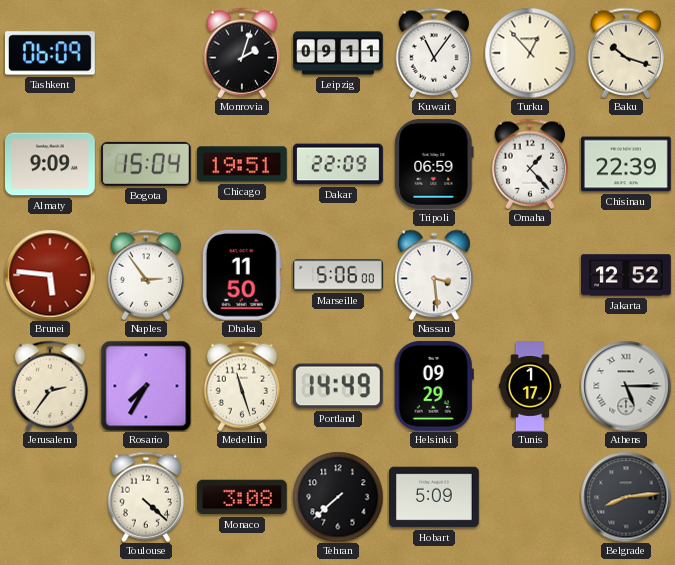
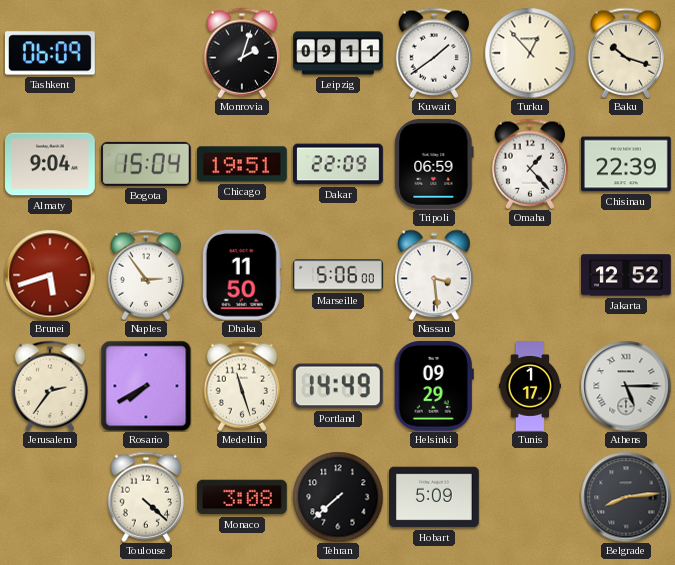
Kuwait: 11:06 -> 1:39 (434, 53)
Almaty: 9:09 -> 9:04 (51, 164)
Brunei: 5:46 -> 5:42 (50, 275)
Rosario: 7:35 -> 7:40 (146, 386)
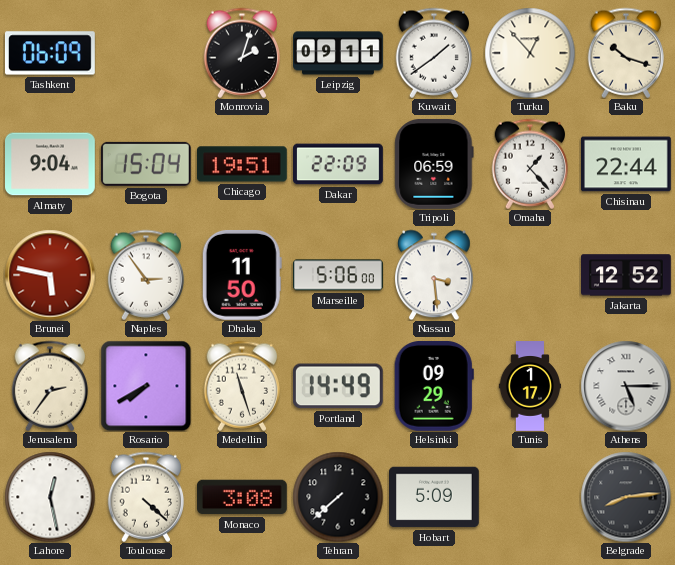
Chisinau: 22:39 -> 22:44 (626, 164)
Brunei: 5:42 -> 5:47 (50, 275)
Lahore: none -> 12:28 (50, 497)
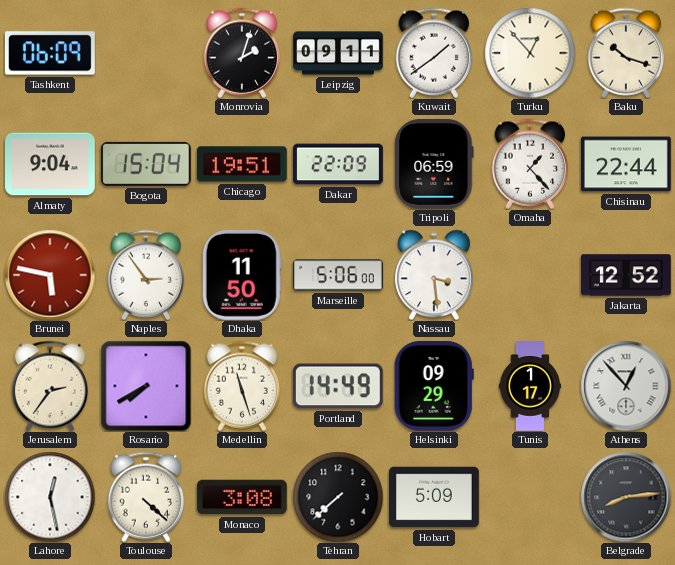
Athens: 5:15 -> 12:53 (626, 386)
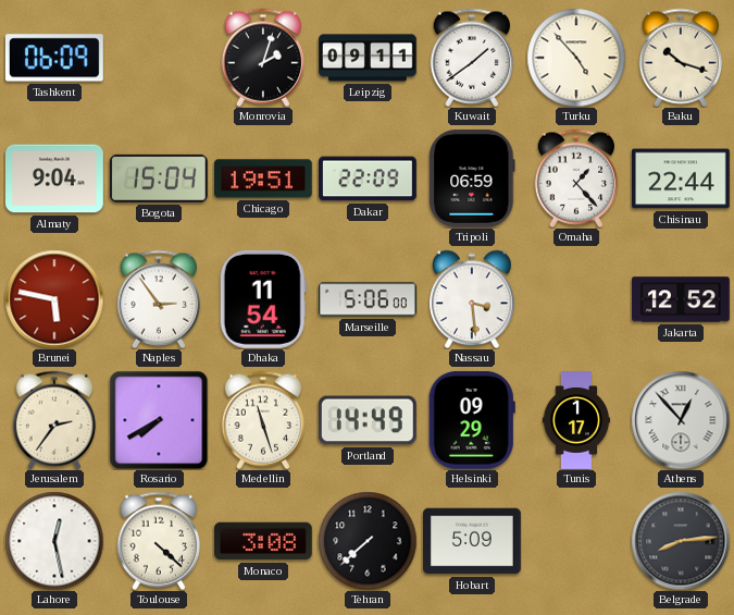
Turku: 12:53 -> 4:53 (576, 58)
Dhaka: 11:50 -> 11:54 (263, 299)
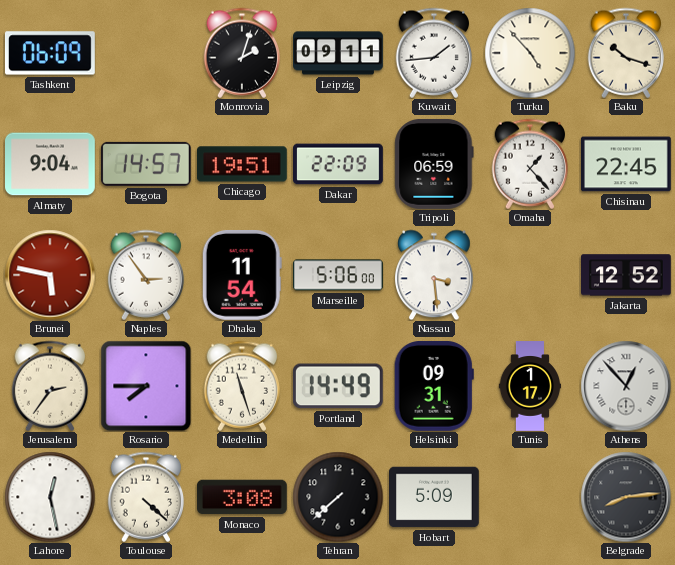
Kuwait: 1:39 -> 1:44 (434, 53)
Bogota: 15:04 -> 14:57 (146, 164)
Chisinau: 22:44 -> 22:45 (626, 164)
Rosario: 7:40 -> 7:45 (146, 386)
Helsinki: 09:29 -> 09:31 (434, 386)
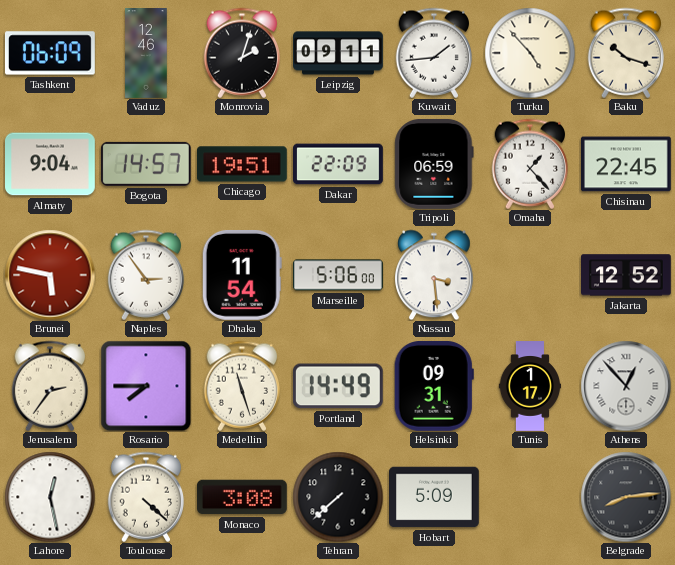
Vaduz: none -> 12:46 (146, 53)
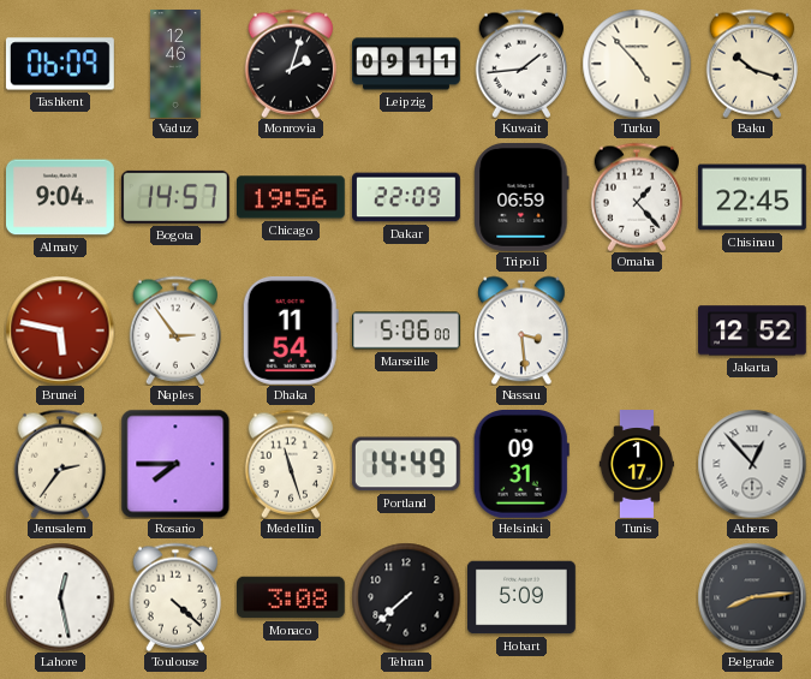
Chicago: 19:51 -> 19:56 (291, 197)
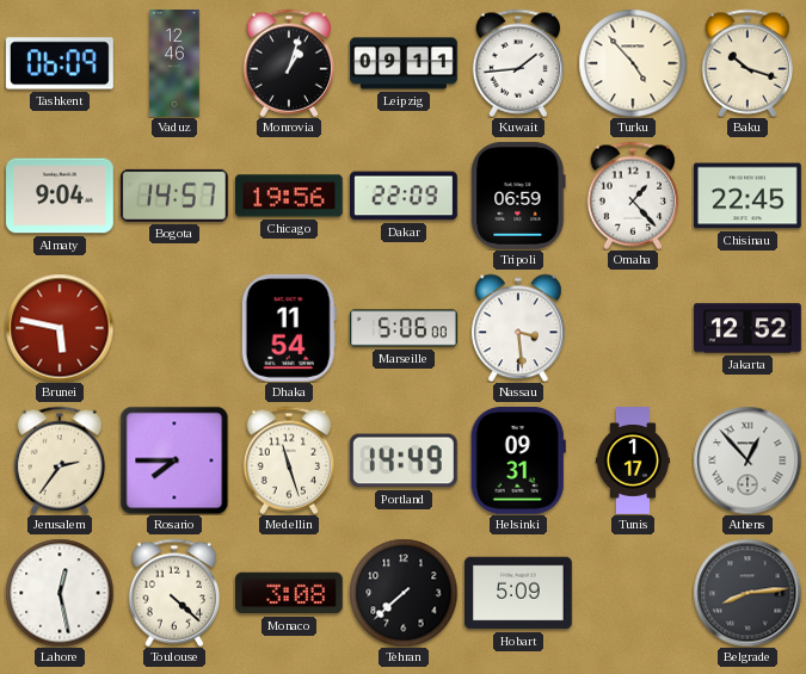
Monrovia: 2:03 -> 1:03 (289, 63)
Naples: 2:54 -> none (175, 330)
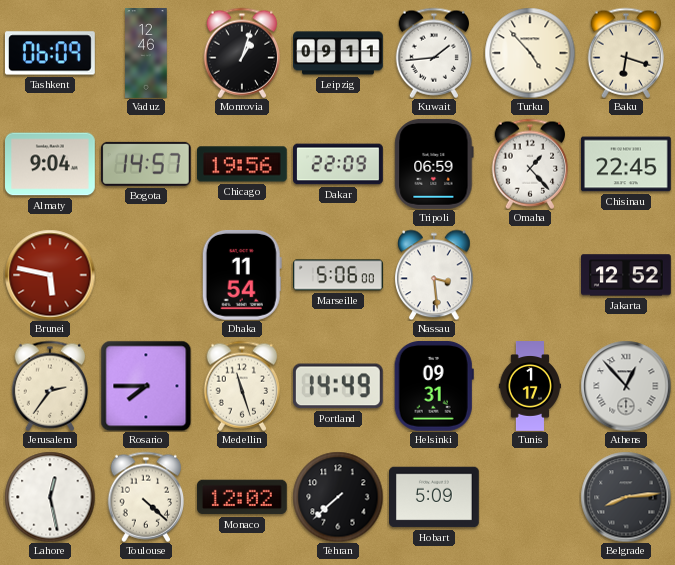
Baku: 10:18 -> 6:18 (626, 53)
Monaco: 3:08 -> 12:02 (242, 497)
